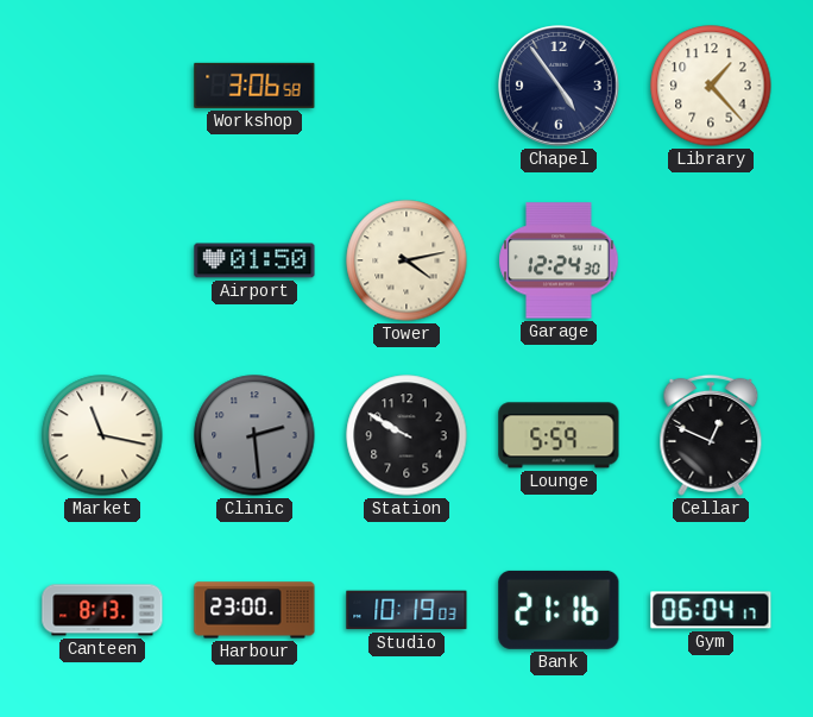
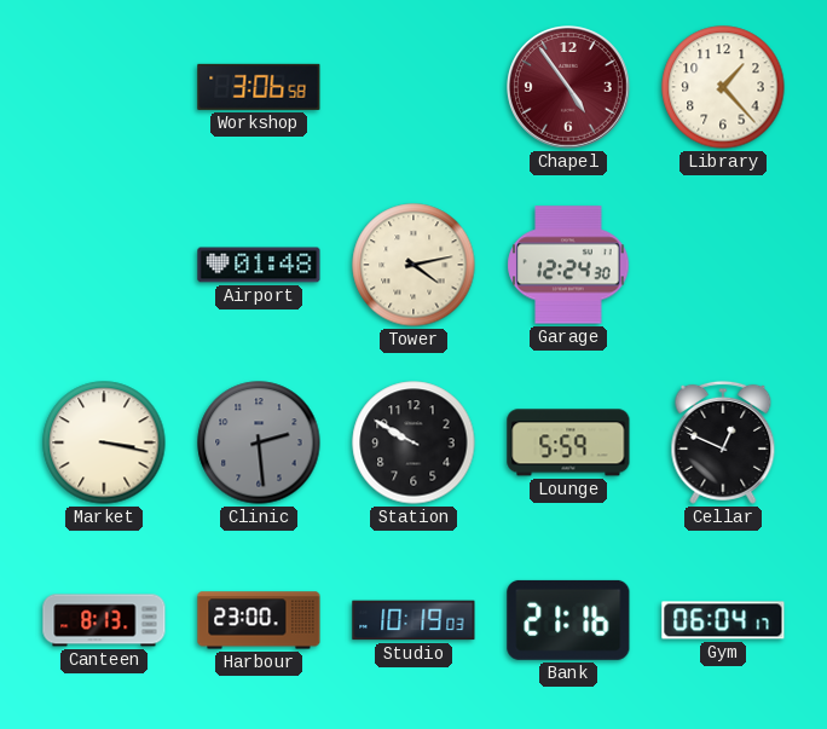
Chapel dial: navy -> burgundy (569, 88)
Airport: 01:50 -> 01:48 (259, 265)
Market: 11:17 -> 3:17 (104, 442)
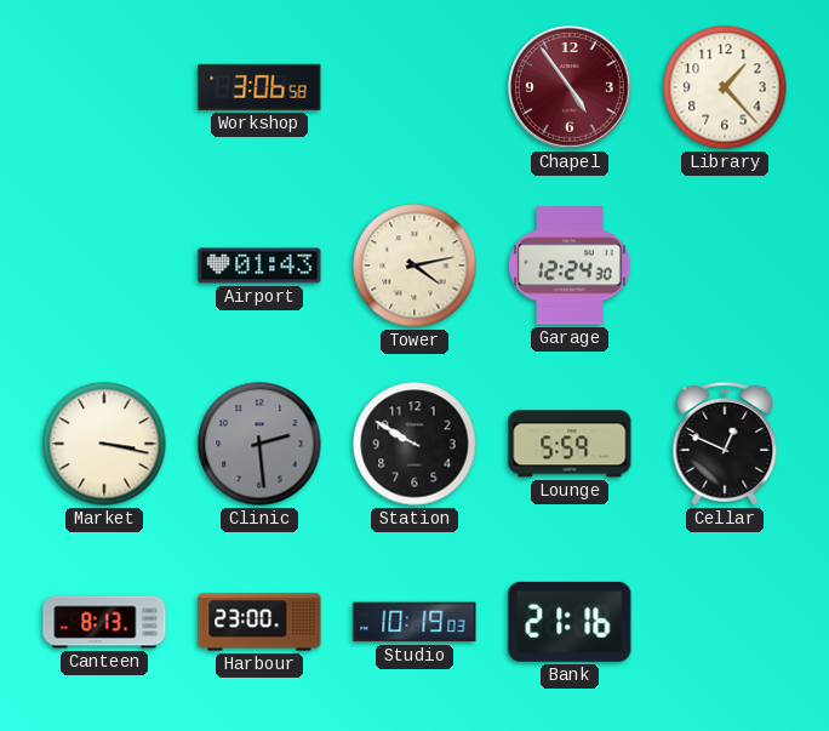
Airport: 01:48 -> 01:43 (259, 265)
Gym: 06:04 -> none (723, 620)
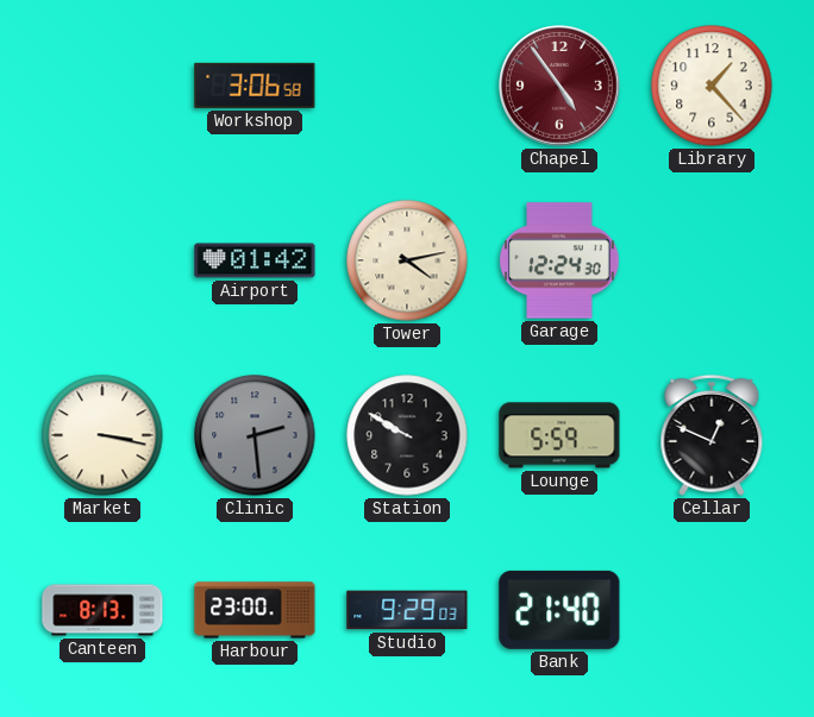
Airport: 01:43 -> 01:42 (255, 260)
Studio: 10:19 -> 9:29 (407, 610)
Bank: 21:16 -> 21:40 (559, 610)
